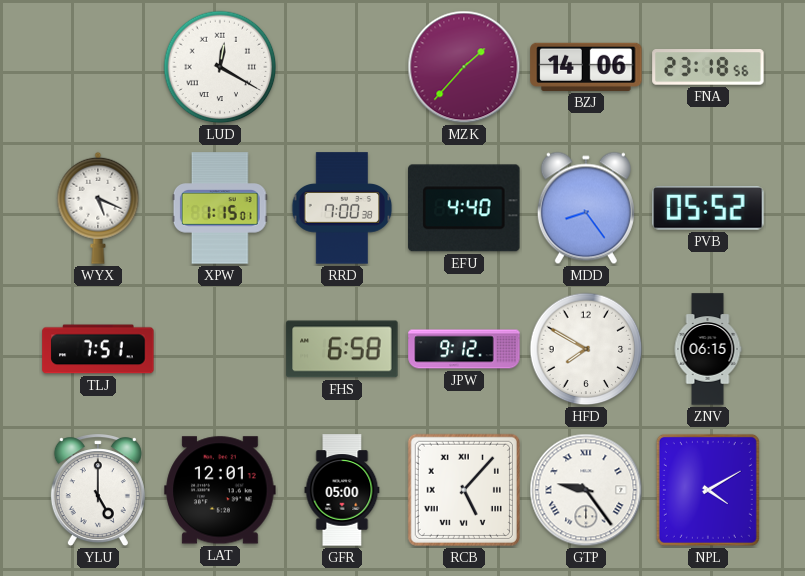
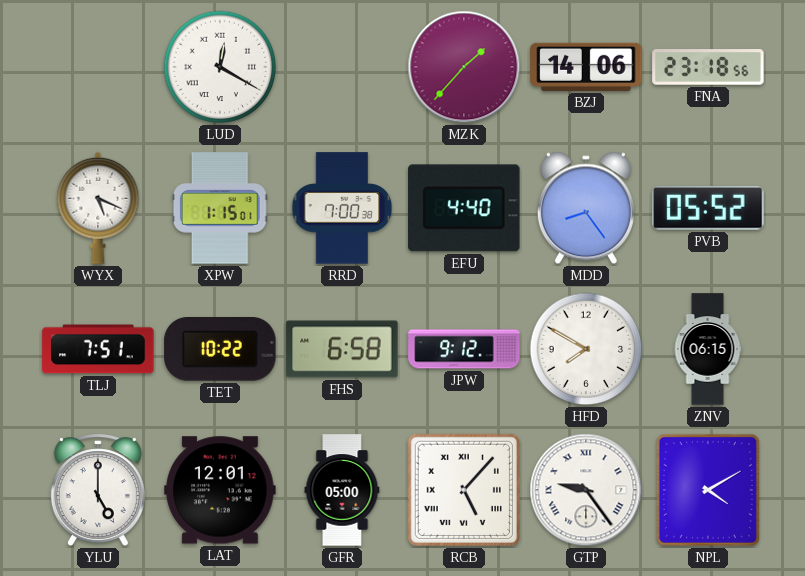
TET: none -> 10:22 (220, 350)
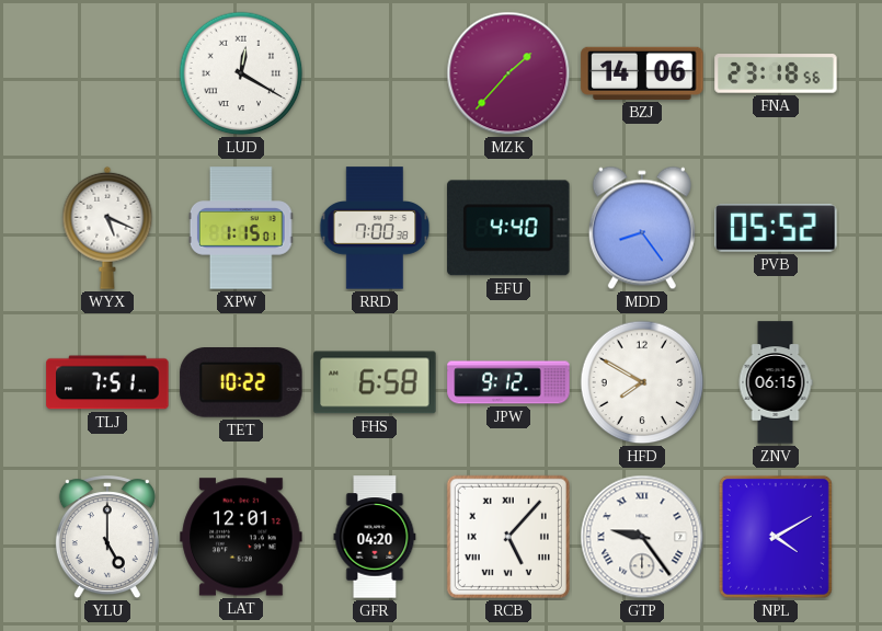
GFR: 05:00 -> 04:20 (375, 537)
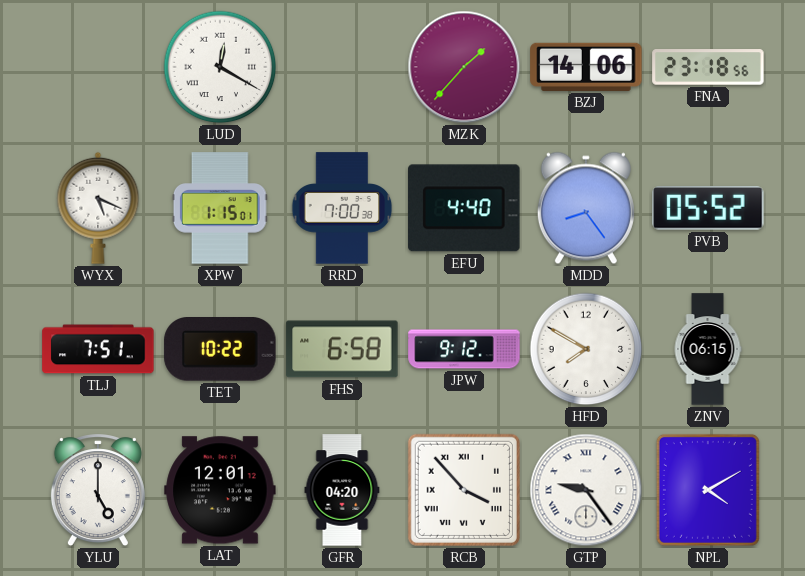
RCB: 5:07 -> 3:53 (464, 490)
